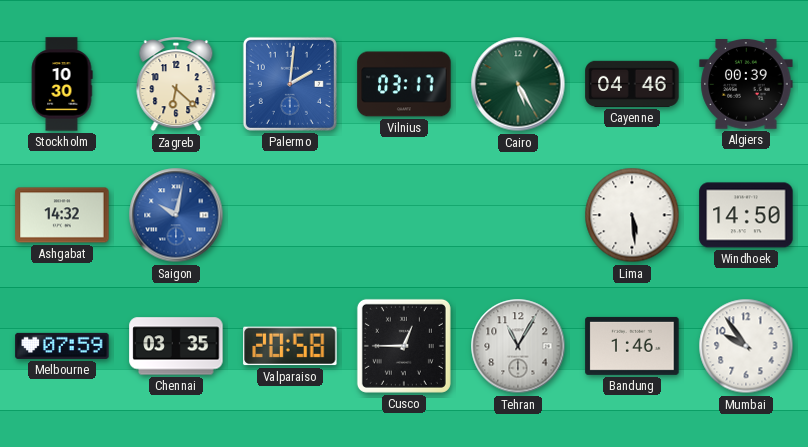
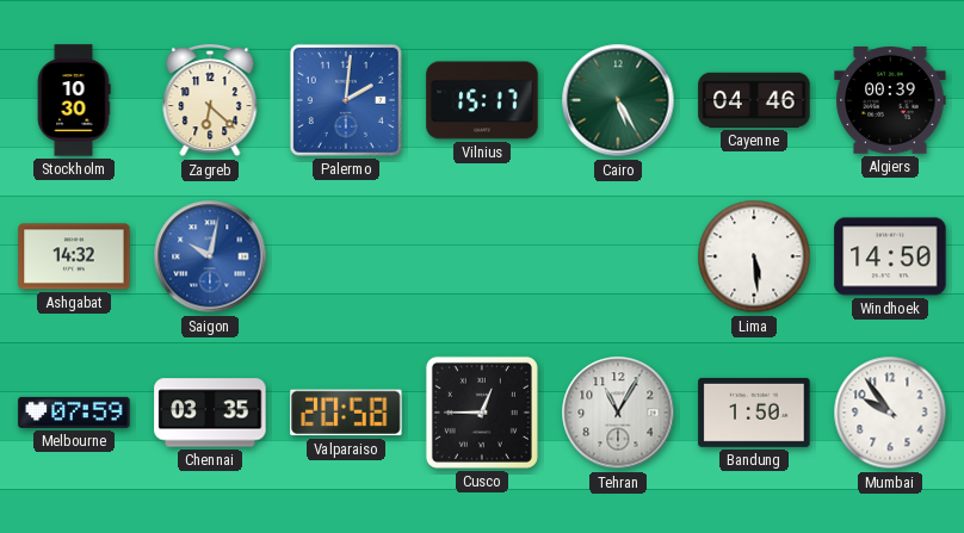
Vilnius: 03:17 -> 15:17 (482, 100)
Bandung: 1:46 -> 1:50 (754, 413)
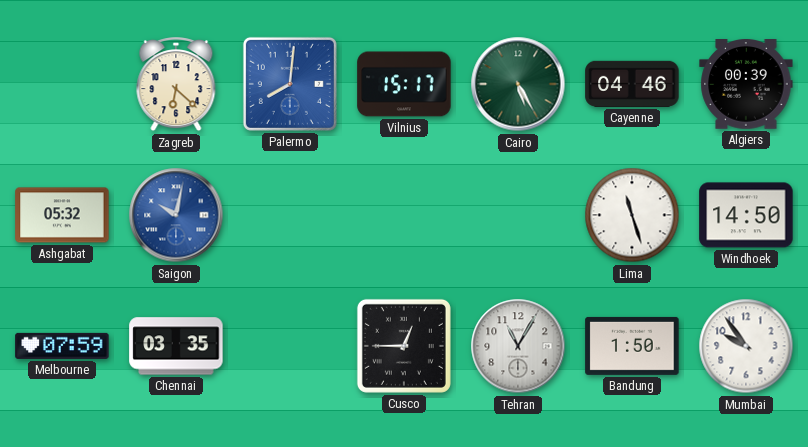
Stockholm: 10:30 -> none (74, 100)
Palermo: 2:01 -> 8:01 (290, 84)
Ashgabat: 14:32 -> 05:32 (62, 215)
Lima: 5:29 -> 11:27 (632, 215)
Valparaiso: 20:58 -> none (346, 413)
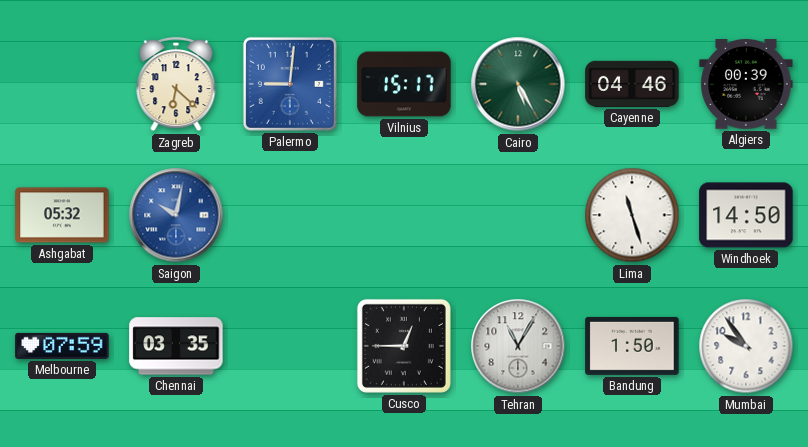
Palermo: 8:01 -> 9:01 (290, 84)
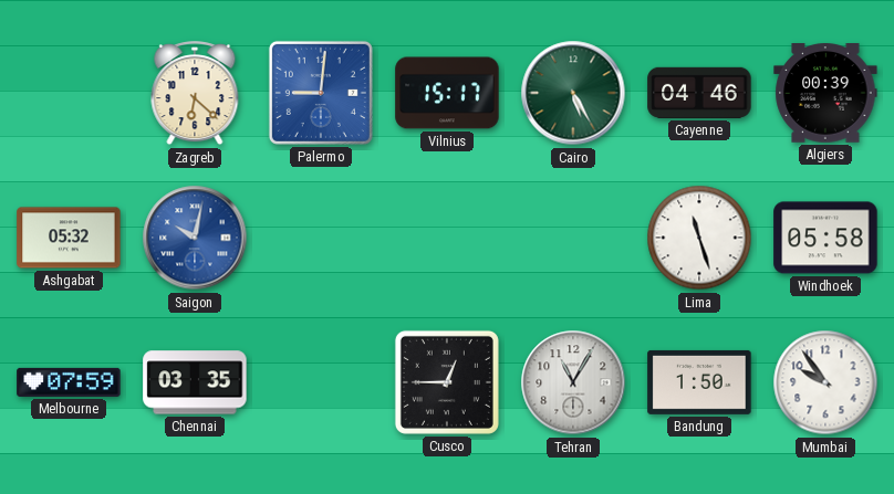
Windhoek: 14:50 -> 05:58 (825, 238)
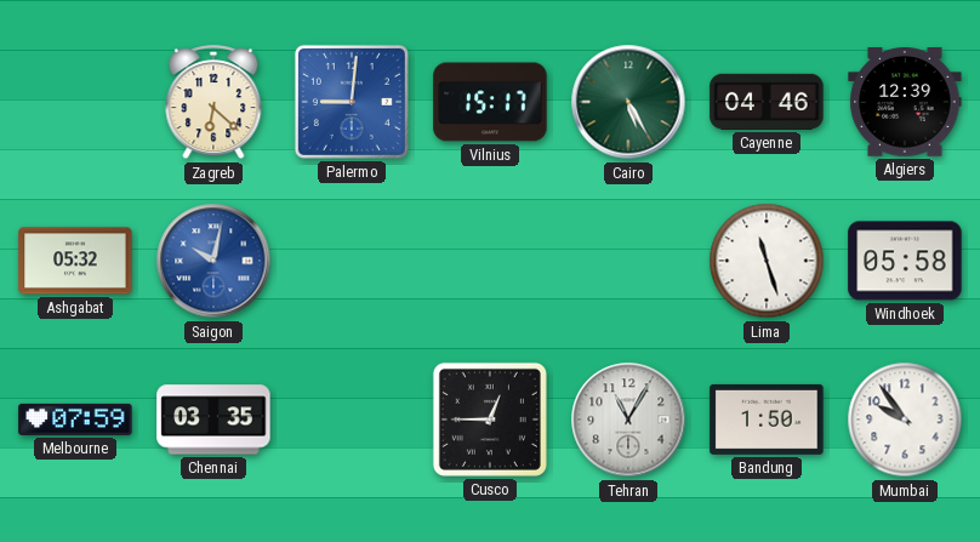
Algiers: 00:39 -> 12:39 (905, 103)
